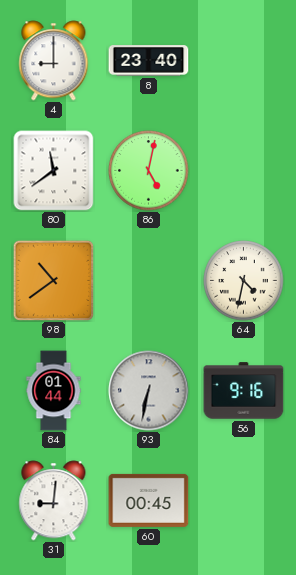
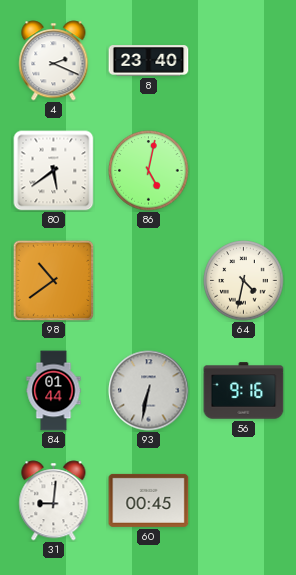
4: 9:00 -> 2:19 (54, 61)
80: 11:39 -> 5:39 (54, 171)
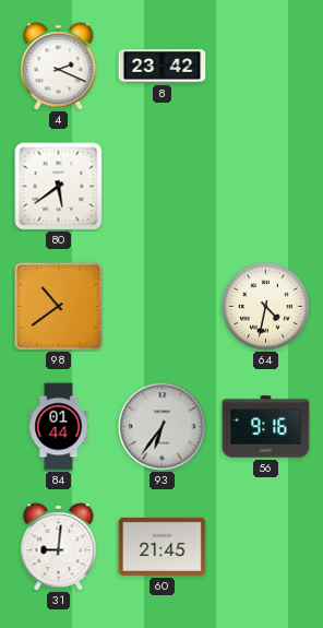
8: 23:40 -> 23:42 (163, 67)
86: 5:02 -> none (149, 171)
93: 6:32 -> 6:36 (163, 427)
60: 00:45 -> 21:45 (163, 546)
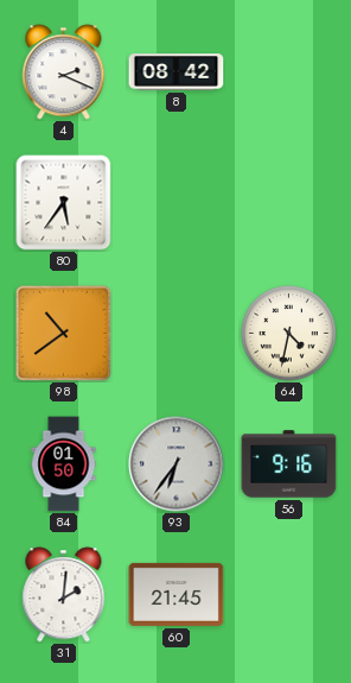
8: 23:42 -> 08:42 (177, 72)
80: 5:39 -> 5:36 (64, 203)
84: 01:44 -> 01:50 (64, 464)
31: 9:01 -> 2:01 (64, 595)
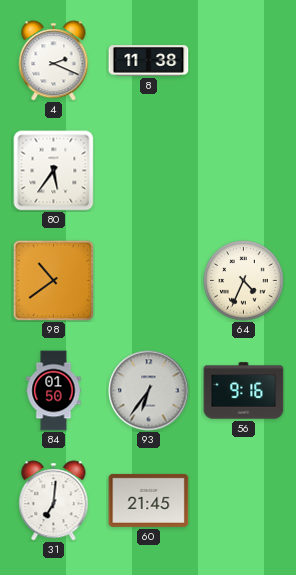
8: 08:42 -> 11:38 (149, 61)
64: 4:32 -> 4:34 (244, 281)
31: 2:01 -> 7:01 (54, 501)
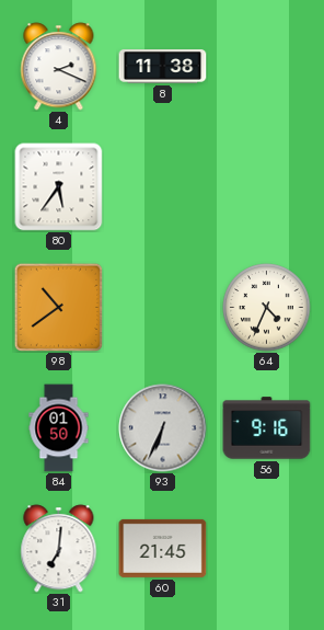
93: 6:36 -> 6:34 (163, 428)
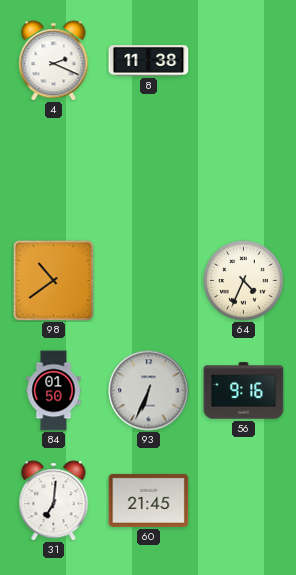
80: 5:36 -> none (59, 187)
